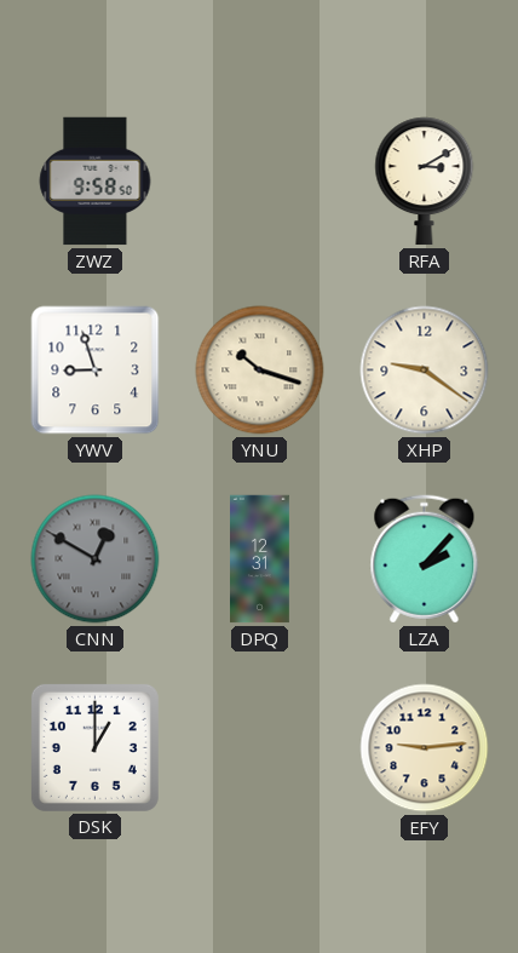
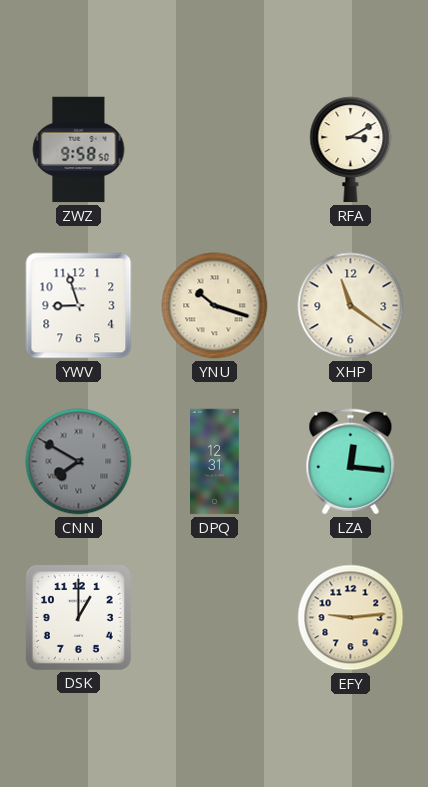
XHP: 9:21 -> 11:21 (351, 306)
CNN: 12:50 -> 7:50 (79, 462)
LZA: 2:07 -> 12:16 (351, 462)
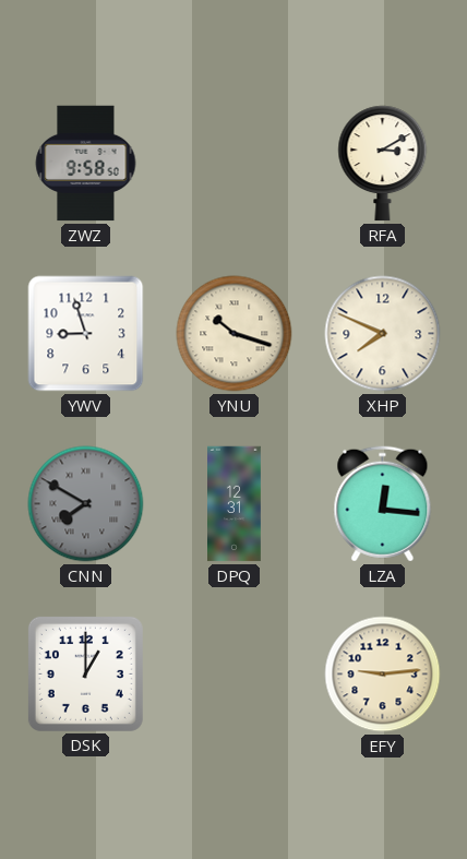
XHP: 11:21 -> 7:49 (383, 334)
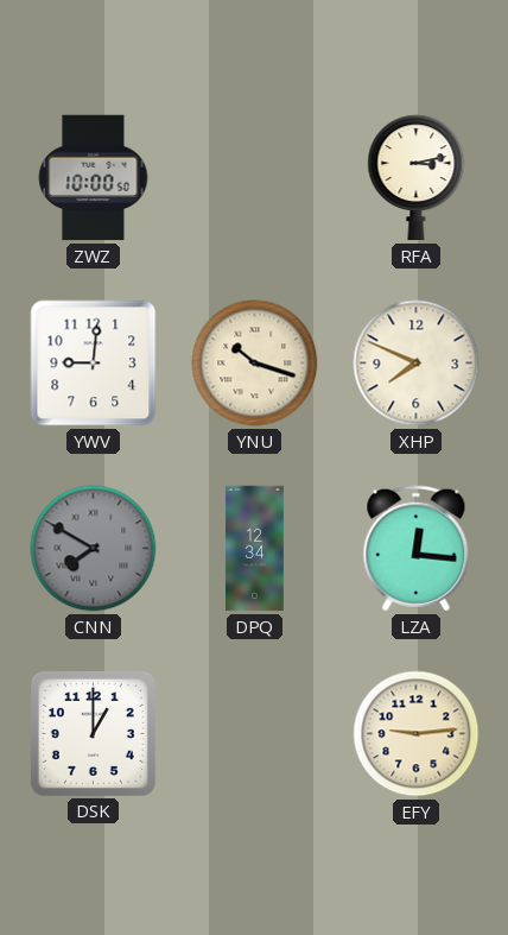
ZWZ: 9:58 -> 10:00 (94, 178)
RFA: 3:10 -> 3:13 (417, 178)
YWV: 8:57 -> 9:01 (94, 364)
DPQ: 12:31 -> 12:34 (255, 549)
